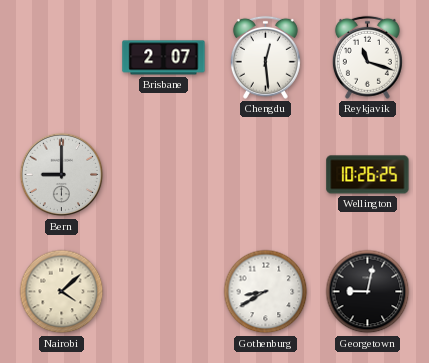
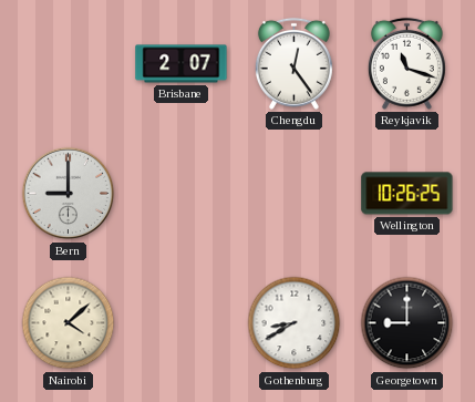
Chengdu: 12:29 -> 12:24 (293, 63)
Georgetown: 9:02 -> 9:00 (407, 323)
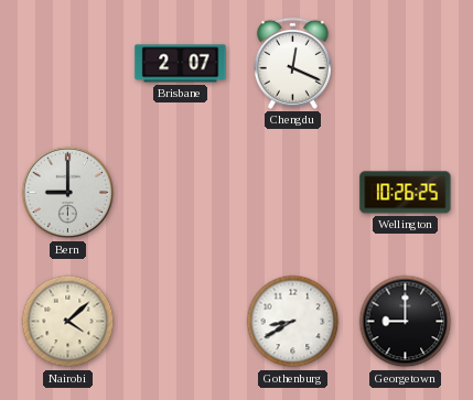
Chengdu: 12:24 -> 12:19 (292, 63)
Reykjavik: 11:18 -> none (406, 63)
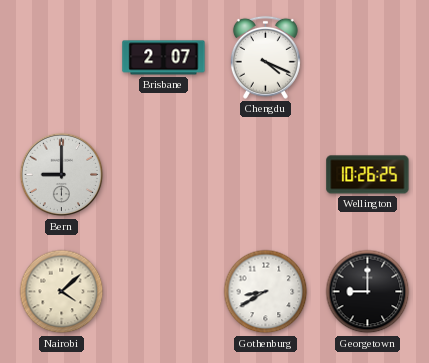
Chengdu: 12:19 -> 4:19 (265, 57)
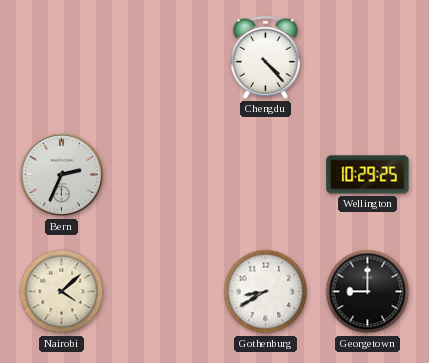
Brisbane: 2:07 -> none (164, 58)
Chengdu: 4:19 -> 4:23 (265, 57)
Bern: 9:00 -> 2:34 (62, 175)
Wellington: 10:26 -> 10:29 (368, 175)
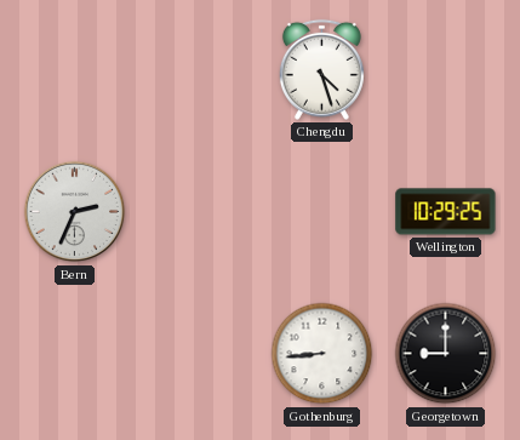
Chengdu: 4:23 -> 4:27 (321, 69)
Nairobi: 4:08 -> none (62, 292)
Gothenburg: 8:40 -> 8:44 (322, 354)
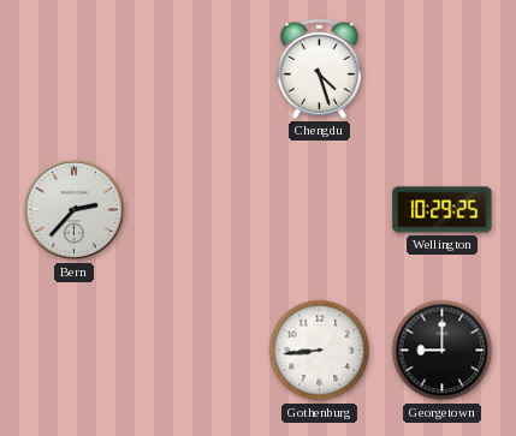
Bern: 2:34 -> 2:37 (75, 210)
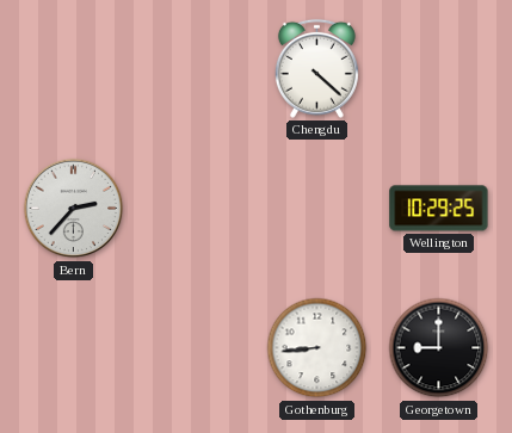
Chengdu: 4:27 -> 4:22 (316, 68)
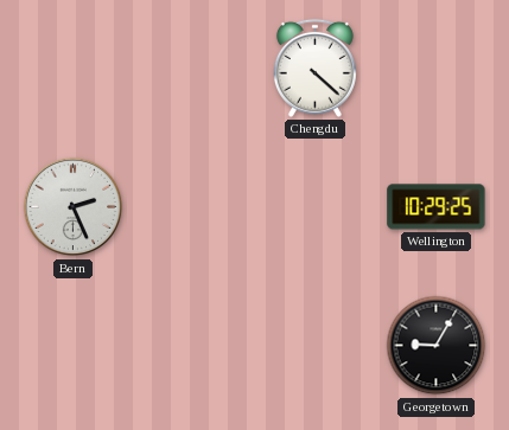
Bern: 2:37 -> 2:26 (74, 207)
Gothenburg: 8:44 -> none (317, 348)
Georgetown: 9:00 -> 9:05 (437, 346)
